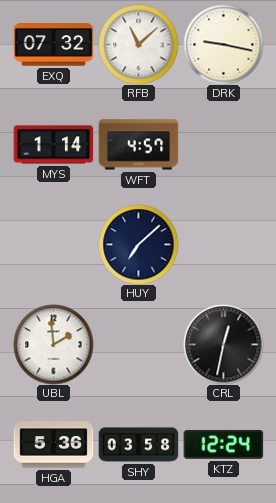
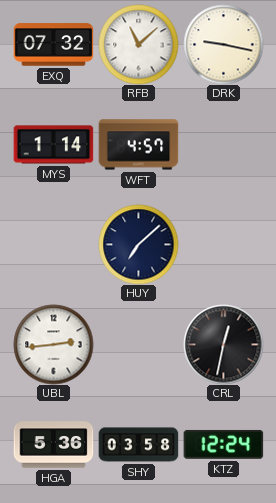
UBL: 1:59 -> 2:44 (53, 344)
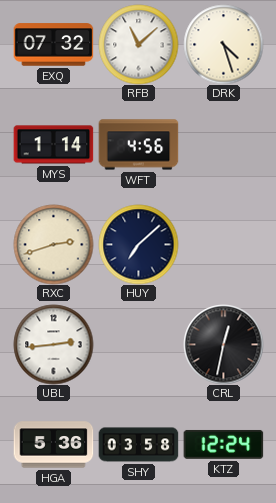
DRK: 9:17 -> 4:27 (223, 44)
WFT: 4:57 -> 4:56 (138, 145)
RXC: none -> 2:42 (53, 244)
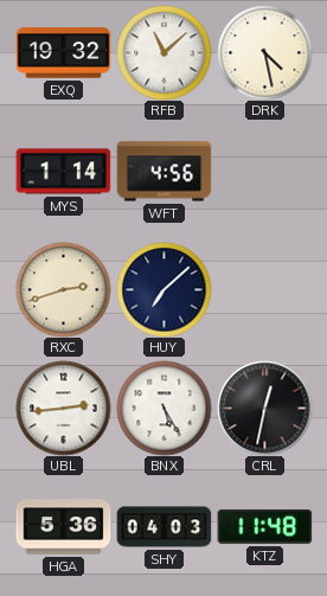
EXQ: 07:32 -> 19:32 (63, 53)
DRK: 4:27 -> 4:28 (264, 52)
BNX: none -> 5:25 (163, 408)
SHY: 03:58 -> 04:03 (163, 527)
KTZ: 12:24 -> 11:48 (264, 526)
